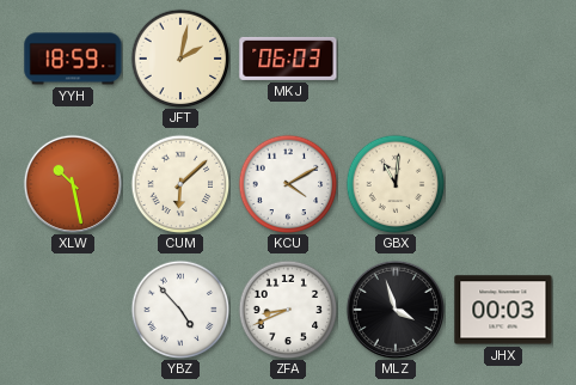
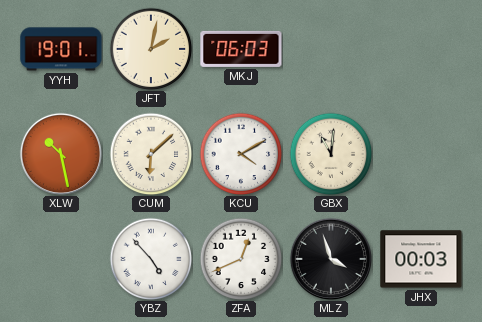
YYH: 18:59 -> 19:01 (61, 49)
ZFA: 8:41 -> 12:41 (241, 259)
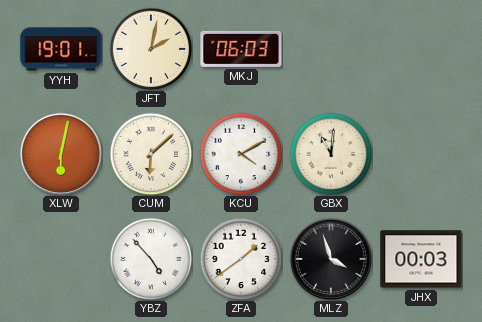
XLW: 10:28 -> 6:02 (61, 154)
ZFA: 12:41 -> 1:39 (241, 259)
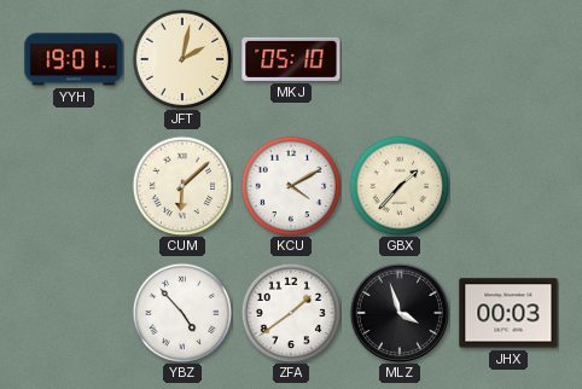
MKJ: 06:03 -> 05:10 (291, 59)
XLW: 6:02 -> none (61, 154)
GBX: 11:01 -> 1:37 (400, 186)
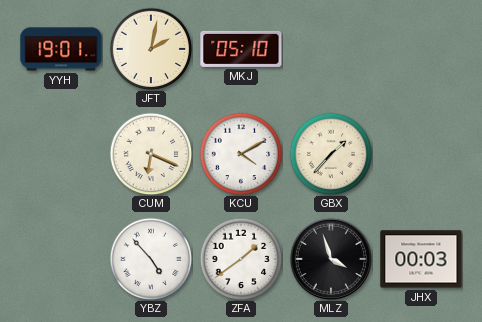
CUM: 6:08 -> 6:19 (151, 154)
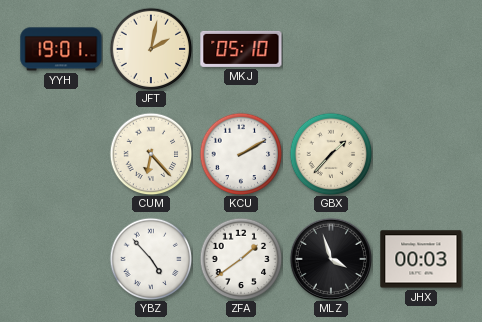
CUM: 6:19 -> 6:23 (151, 154)
KCU: 4:10 -> 2:10 (241, 154)
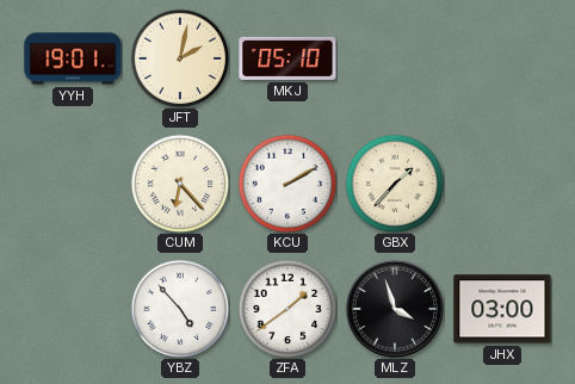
JHX: 00:03 -> 03:00 (502, 309)
